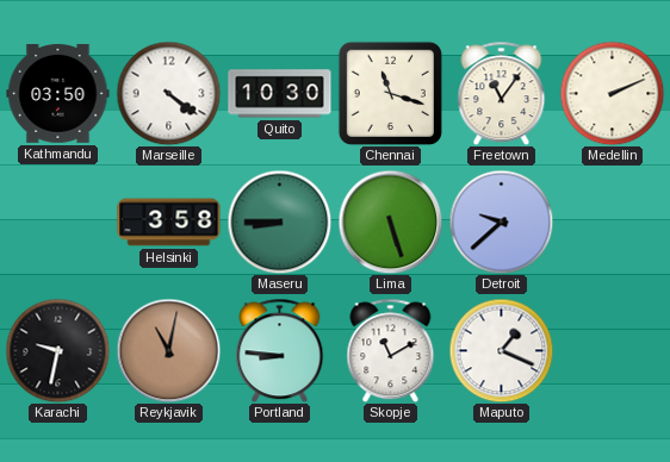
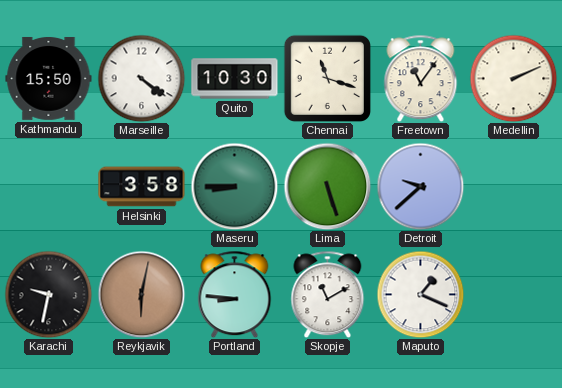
Kathmandu: 03:50 -> 15:50 (49, 78)
Reykjavik: 11:02 -> 6:02 (141, 294)
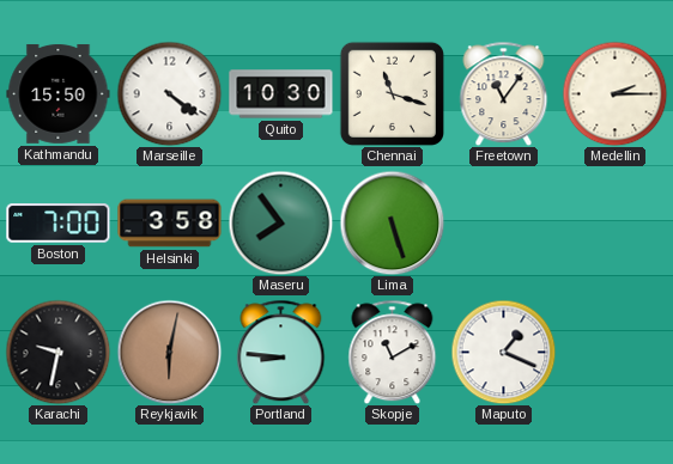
Medellin: 2:11 -> 2:15 (614, 93)
Boston: none -> 7:00 (59, 224)
Maseru: 8:45 -> 7:54 (280, 222)
Detroit: 9:38 -> none (420, 186)
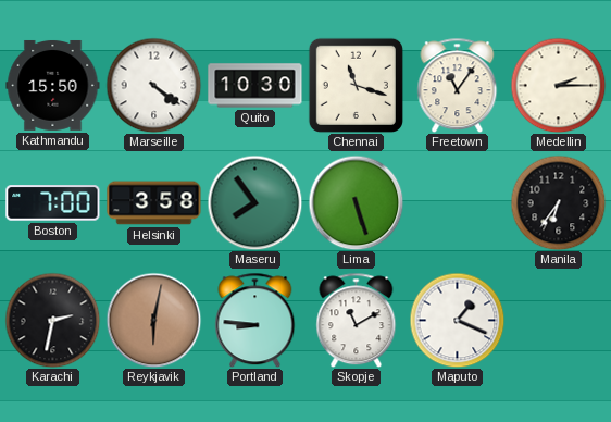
Manila: none -> 6:36 (558, 202)
Karachi: 9:32 -> 2:32 (52, 320)
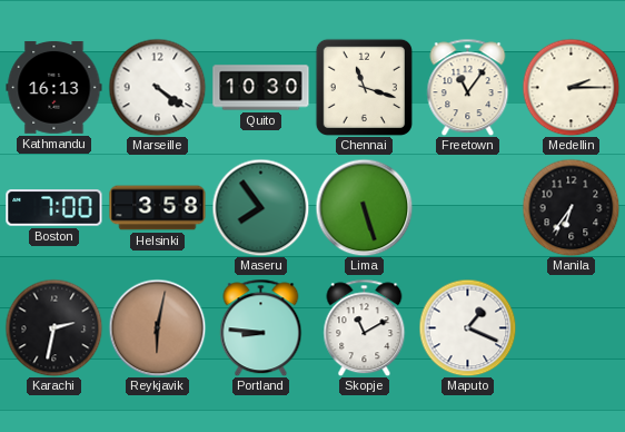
Kathmandu: 15:50 -> 16:13 (54, 87)
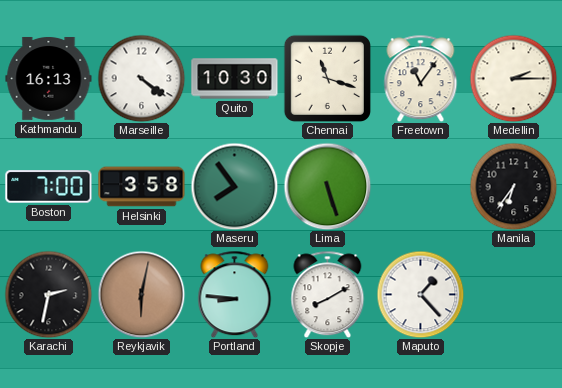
Skopje: 11:10 -> 8:10 (328, 294)
Maputo: 1:19 -> 1:23 (420, 294)
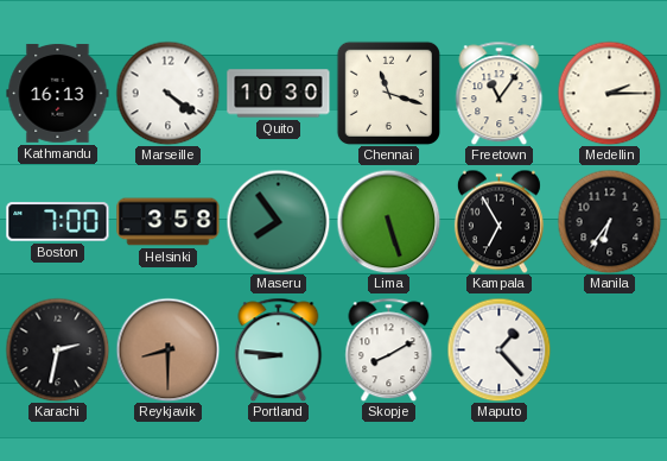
Kampala: none -> 6:55 (498, 221)
Reykjavik: 6:02 -> 8:30 (167, 349)
